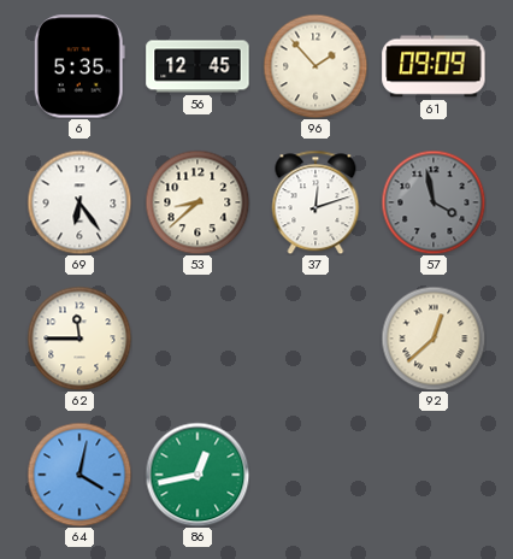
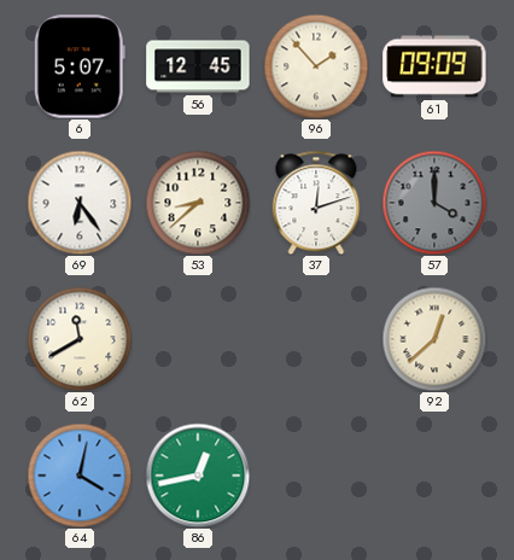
6: 5:35 -> 5:07 (80, 66)
57: 3:58 -> 4:00 (434, 203)
62: 11:45 -> 11:40 (80, 339)
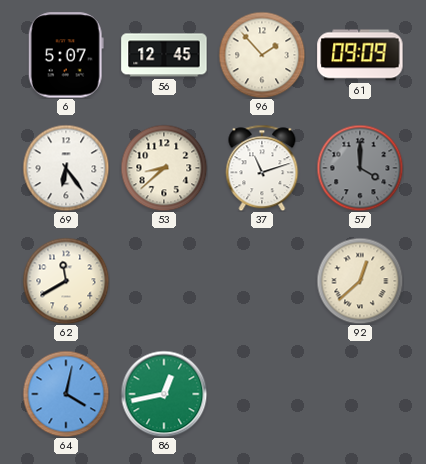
37: 12:12 -> 11:12 (262, 168)
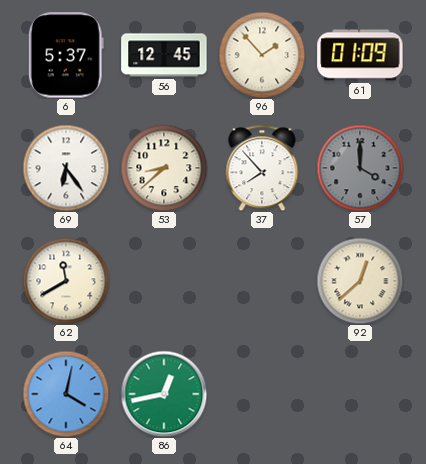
6: 5:07 -> 5:37 (66, 55)
61: 09:09 -> 01:09 (360, 55)
37: 11:12 -> 7:53 (262, 168)
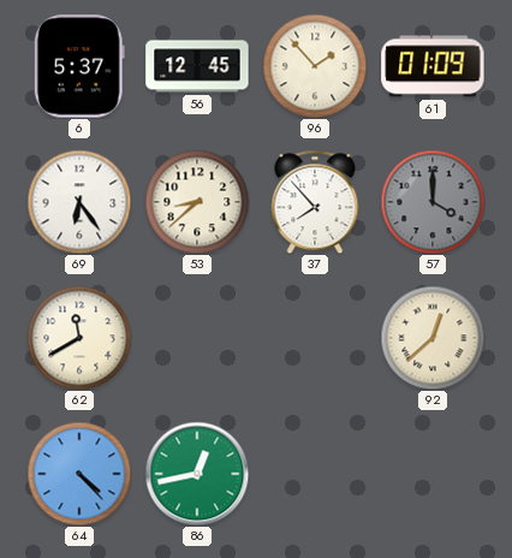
64: 4:02 -> 4:23 (79, 474)
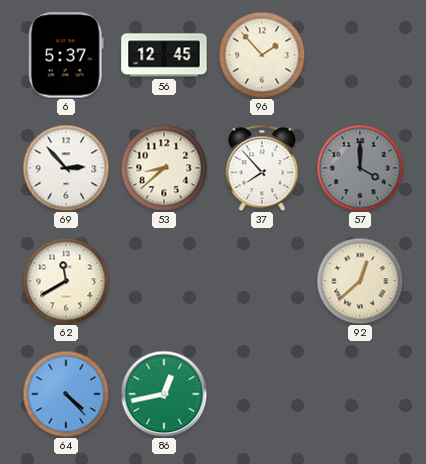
61: 01:09 -> none (433, 66)
69: 6:24 -> 2:53 (66, 168)
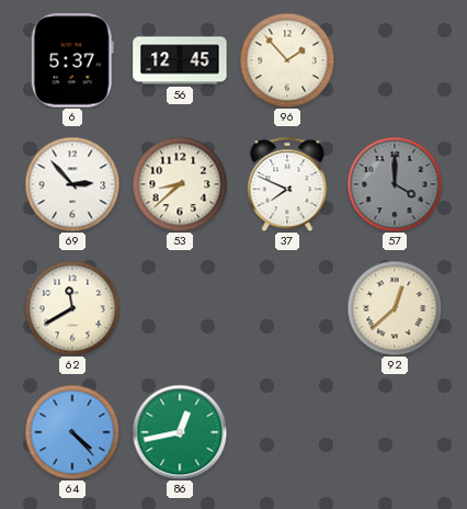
37: 7:53 -> 7:49 (287, 184)
